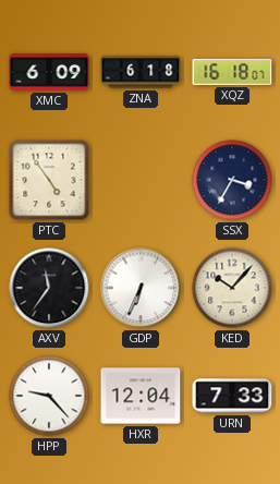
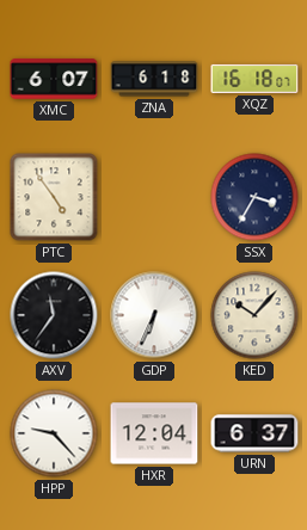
XMC: 6:09 -> 6:07 (54, 79)
URN: 7:33 -> 6:37 (254, 433)
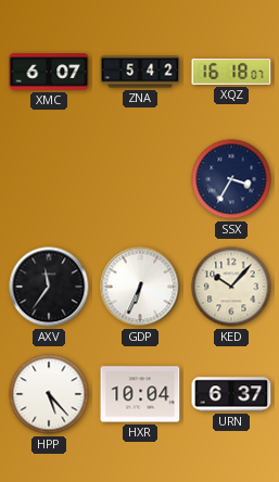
ZNA: 6:18 -> 5:42 (140, 72)
PTC: 4:54 -> none (54, 197)
HPP: 9:23 -> 5:23 (49, 394)
HXR: 12:04 -> 10:04 (140, 394)
